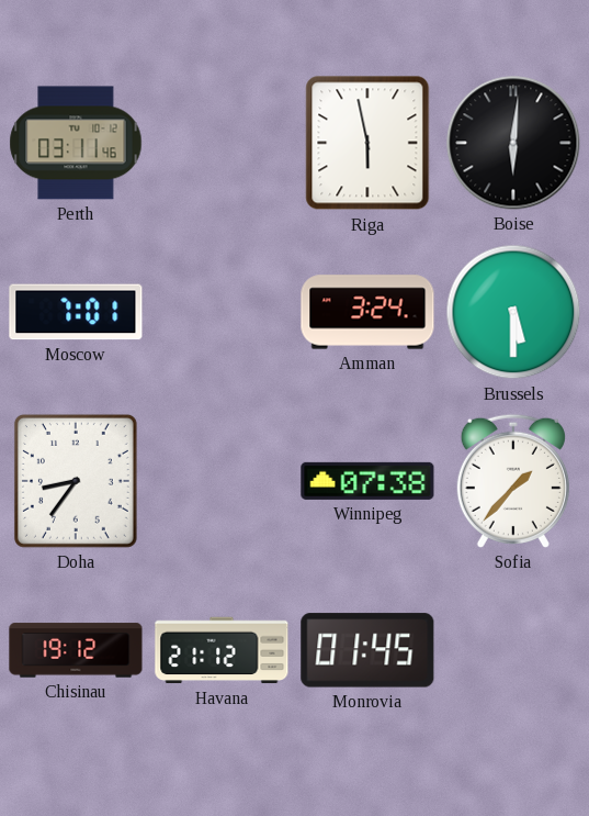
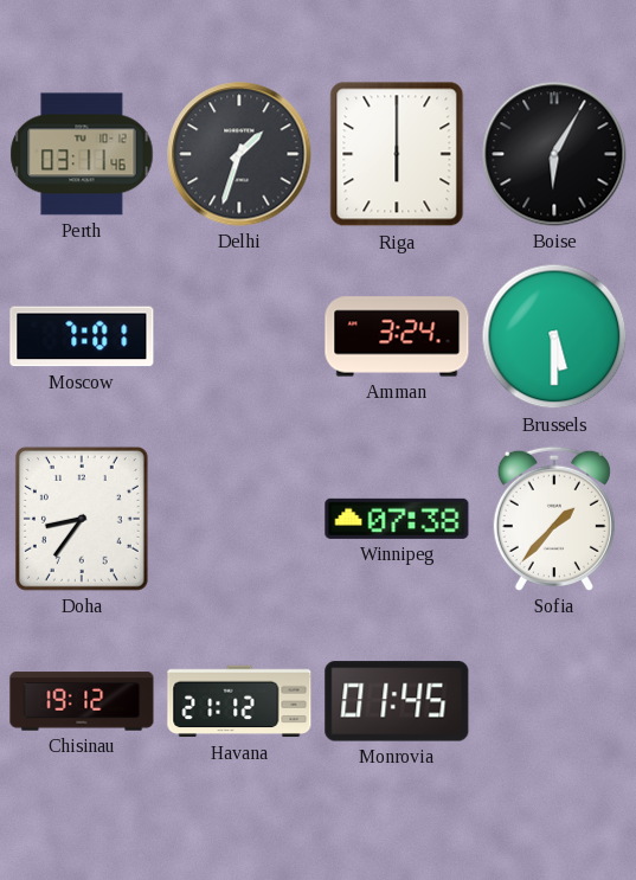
Delhi: none -> 1:33 (239, 154)
Riga: 5:58 -> 6:00 (397, 154)
Boise: 6:01 -> 6:05 (554, 154)
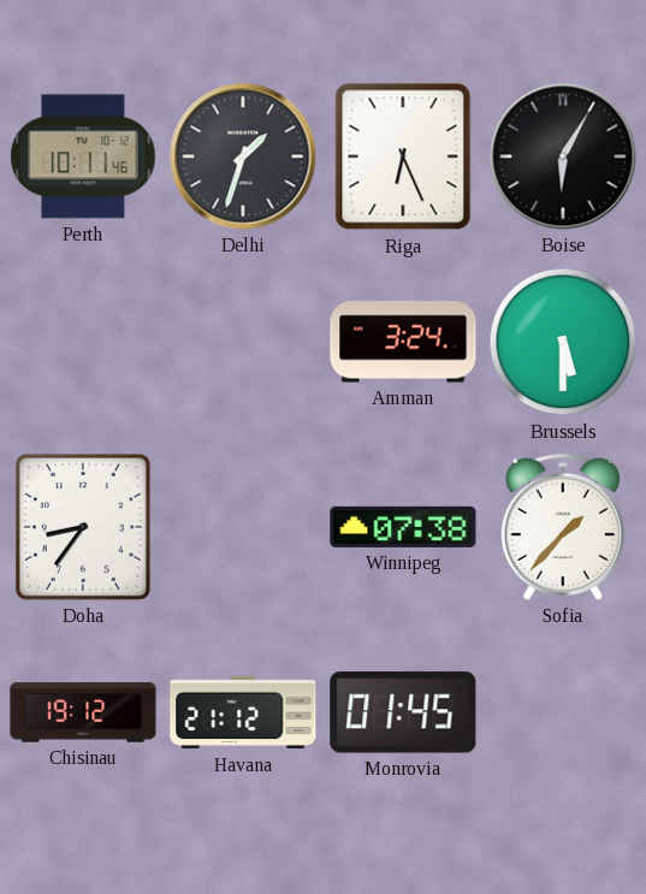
Perth: 03:11 -> 10:11 (83, 156)
Riga: 6:00 -> 6:26 (403, 156)
Moscow: 7:01 -> none (82, 336)
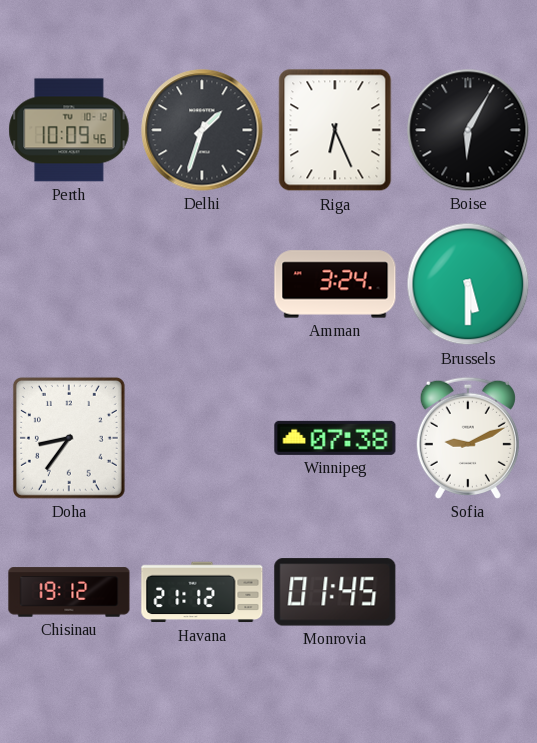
Perth: 10:11 -> 10:09 (69, 130)
Sofia: 1:37 -> 9:11 (468, 438)
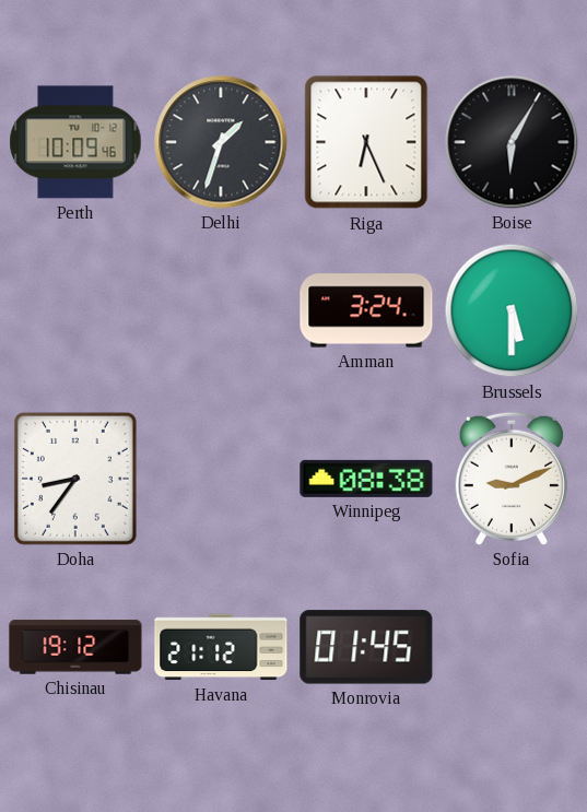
Winnipeg: 07:38 -> 08:38 (366, 479)
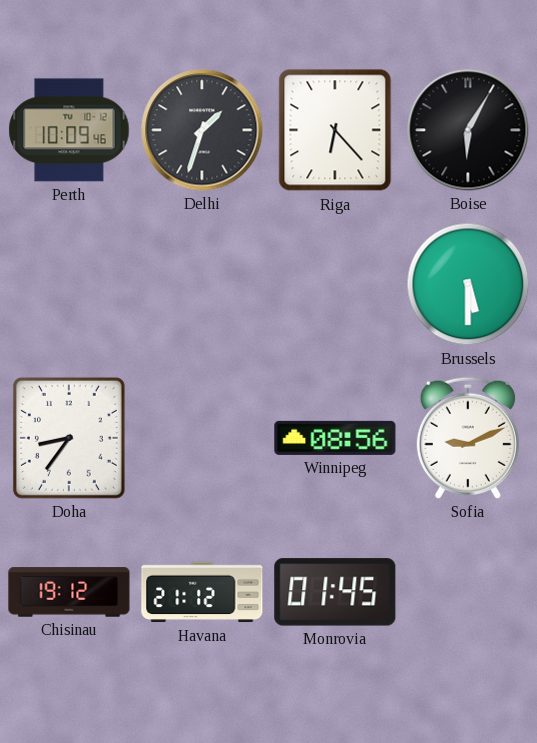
Riga: 6:26 -> 6:23 (335, 130)
Amman: 3:24 -> none (366, 310)
Winnipeg: 08:38 -> 08:56 (335, 438)
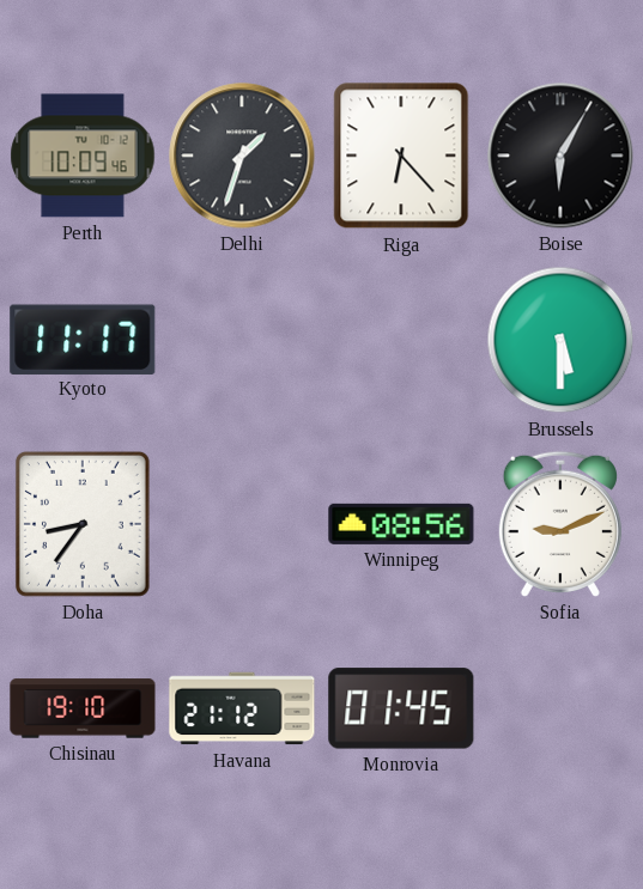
Kyoto: none -> 11:17 (83, 339)
Chisinau: 19:12 -> 19:10 (83, 708)
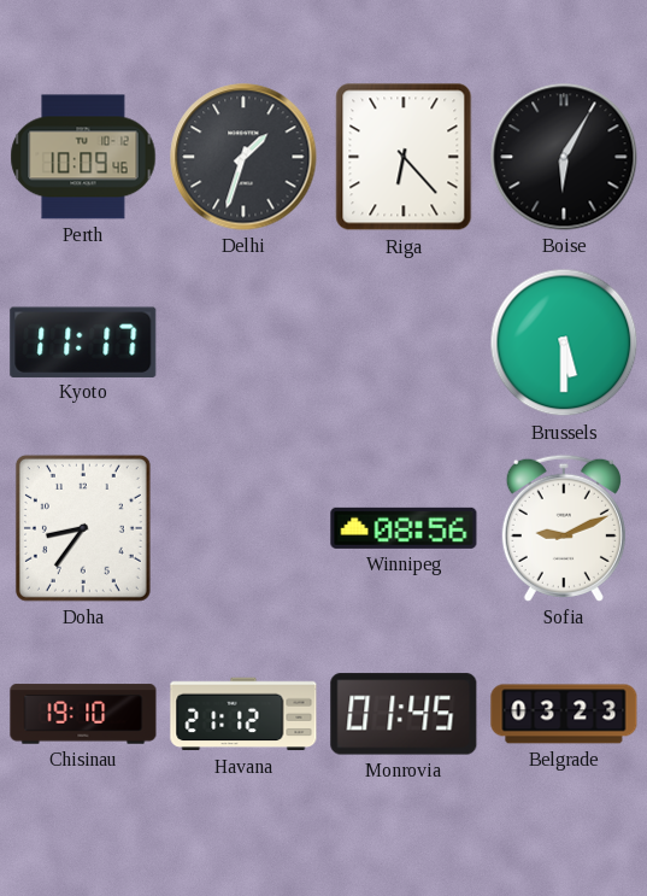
Belgrade: none -> 03:23 (564, 714)
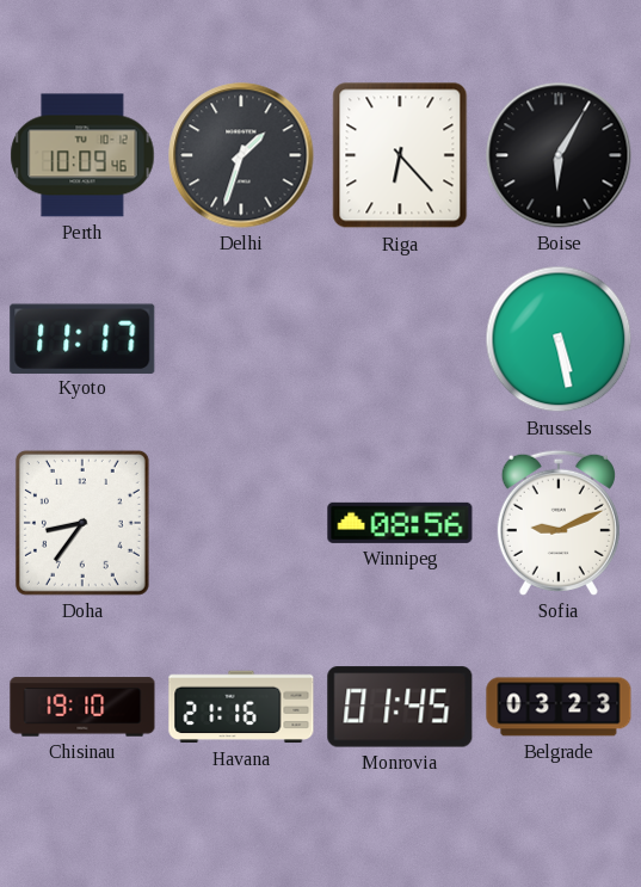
Brussels: 5:30 -> 5:28 (559, 339)
Havana: 21:12 -> 21:16 (241, 707)
